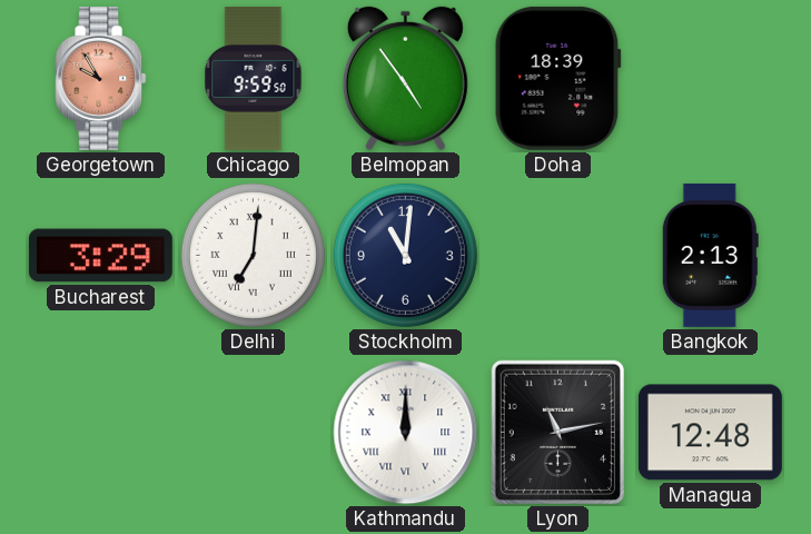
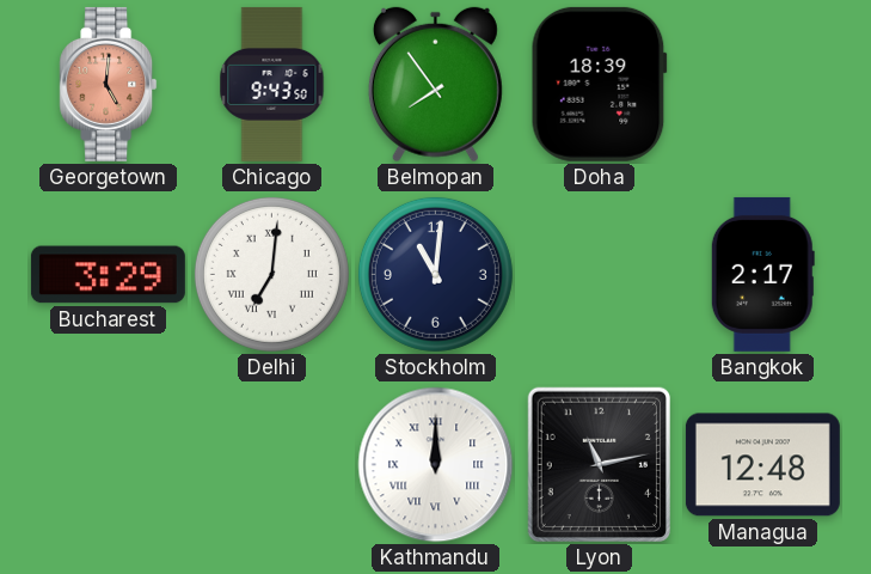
Georgetown: 9:55 -> 5:01 (109, 84)
Chicago: 9:59 -> 9:43 (272, 84)
Belmopan: 4:54 -> 7:54 (435, 85)
Bangkok: 2:13 -> 2:17 (762, 274)
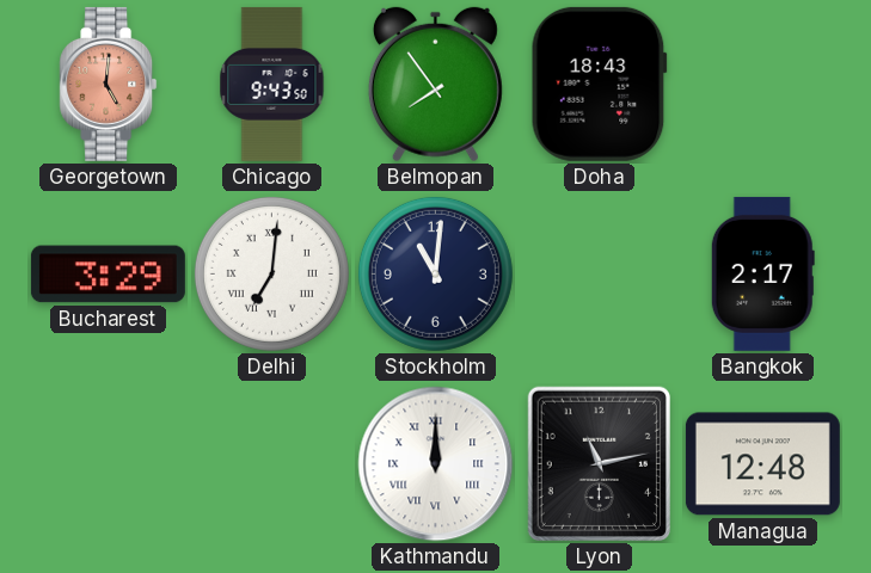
Doha: 18:39 -> 18:43 (599, 84)
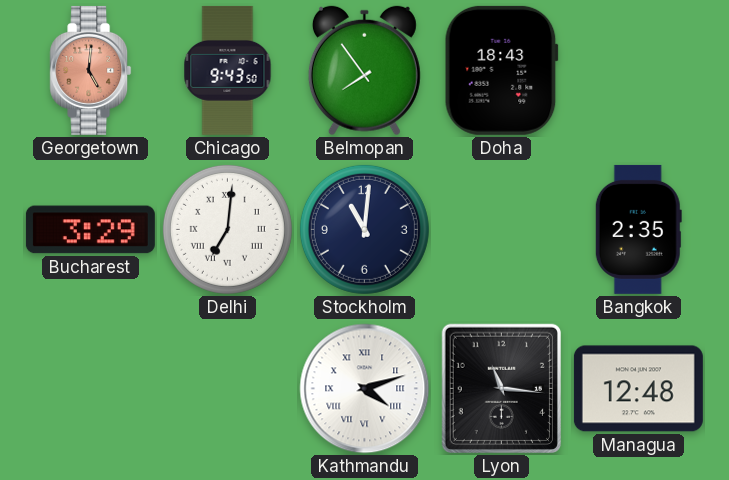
Bangkok: 2:17 -> 2:35 (638, 229)
Kathmandu: 12:00 -> 4:12 (365, 389)
Lyon: 11:13 -> 11:16 (501, 388)
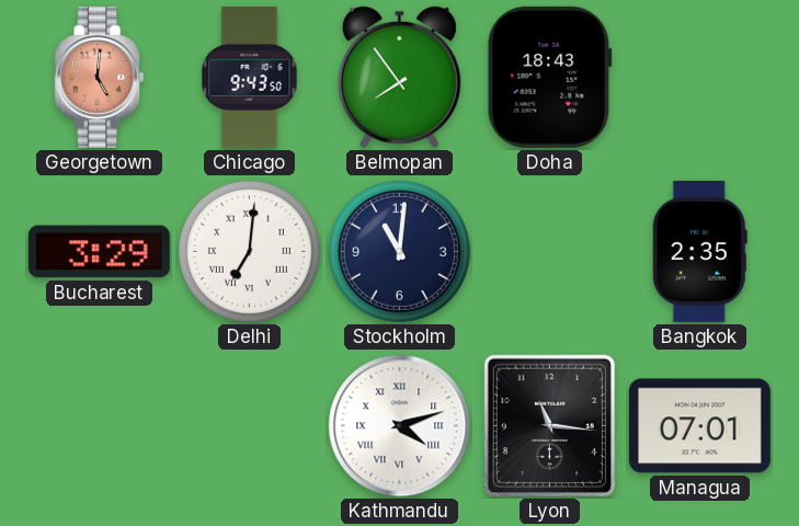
Managua: 12:48 -> 07:01 (699, 426)
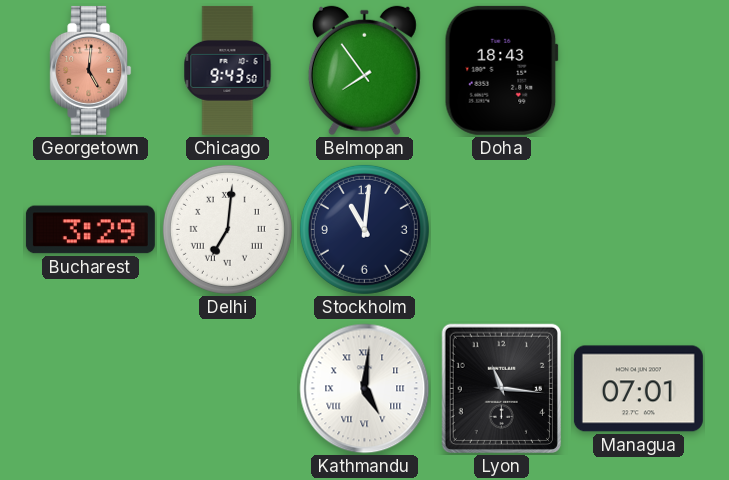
Bangkok: 2:35 -> none (699, 251)
Kathmandu: 4:12 -> 5:01 (365, 389)
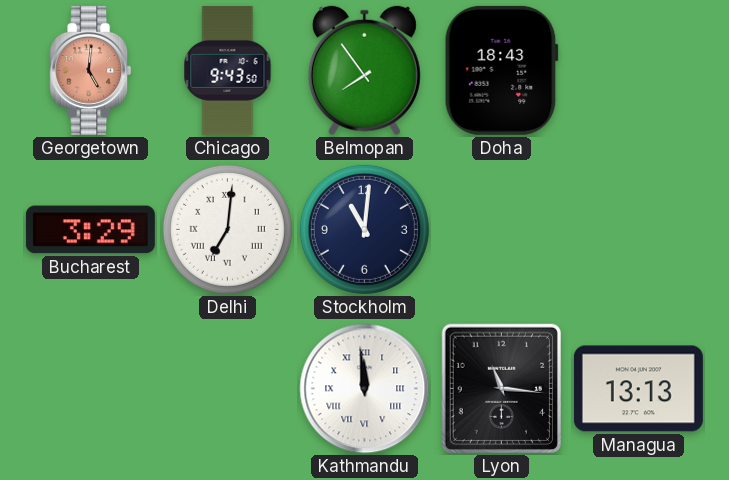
Kathmandu: 5:01 -> 11:59 (365, 389)
Managua: 07:01 -> 13:13 (638, 389)
